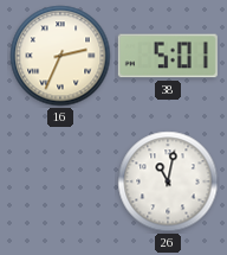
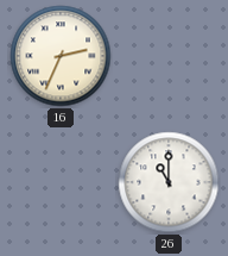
38: 5:01 -> none (168, 56)
26: 11:02 -> 11:00 (169, 182)
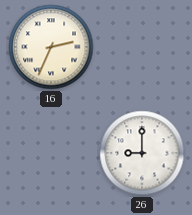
26: 11:00 -> 9:00 (142, 153)
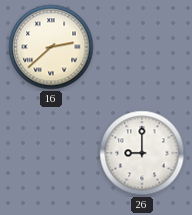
16: 2:34 -> 2:38 (51, 47)
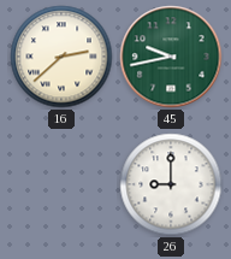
45: none -> 9:43 (171, 57)
